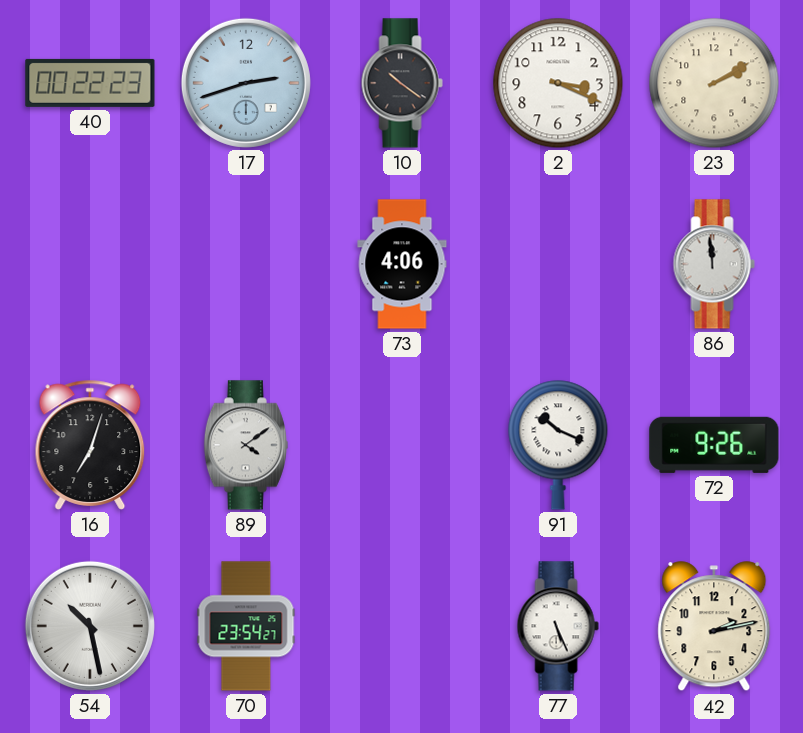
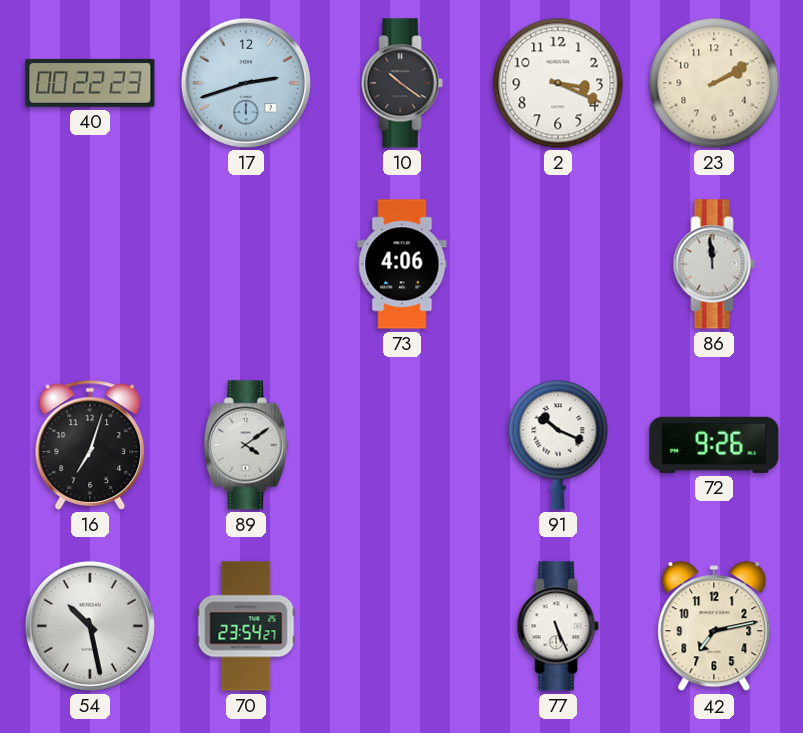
42: 2:13 -> 7:13 (714, 627)
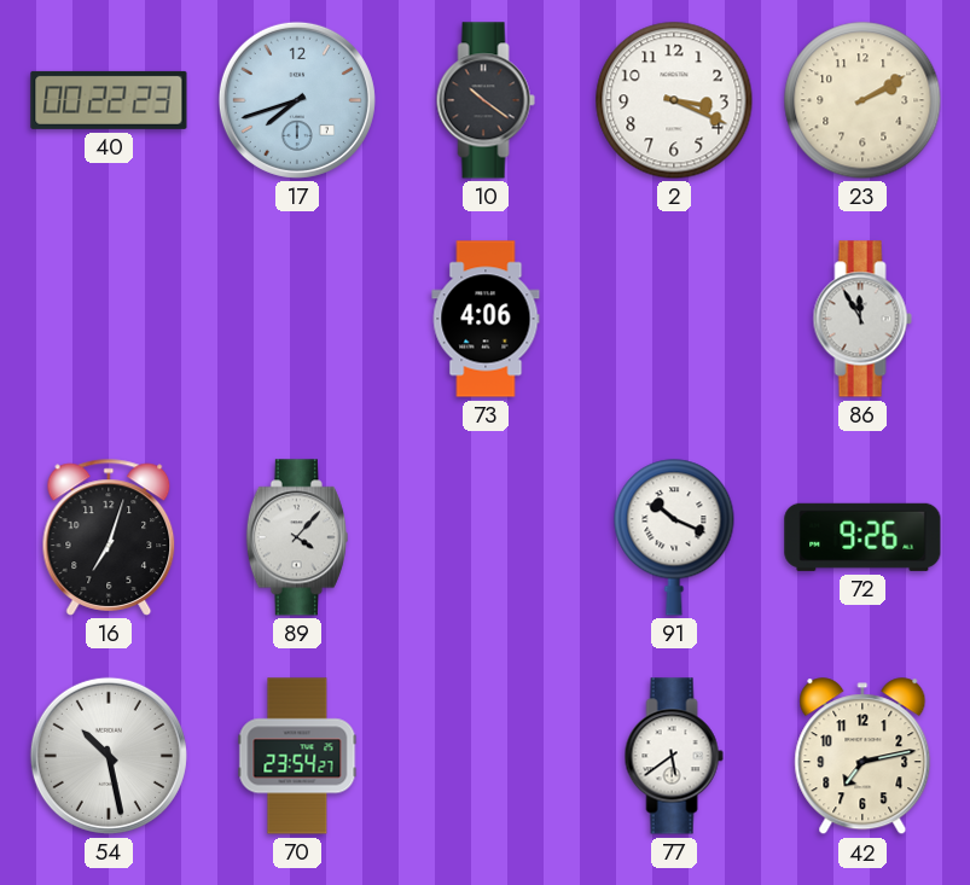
17: 2:42 -> 7:42 (297, 100)
86: 11:59 -> 11:55 (862, 319)
89: 4:09 -> 4:07 (297, 537)
77: 5:26 -> 5:39 (674, 756)
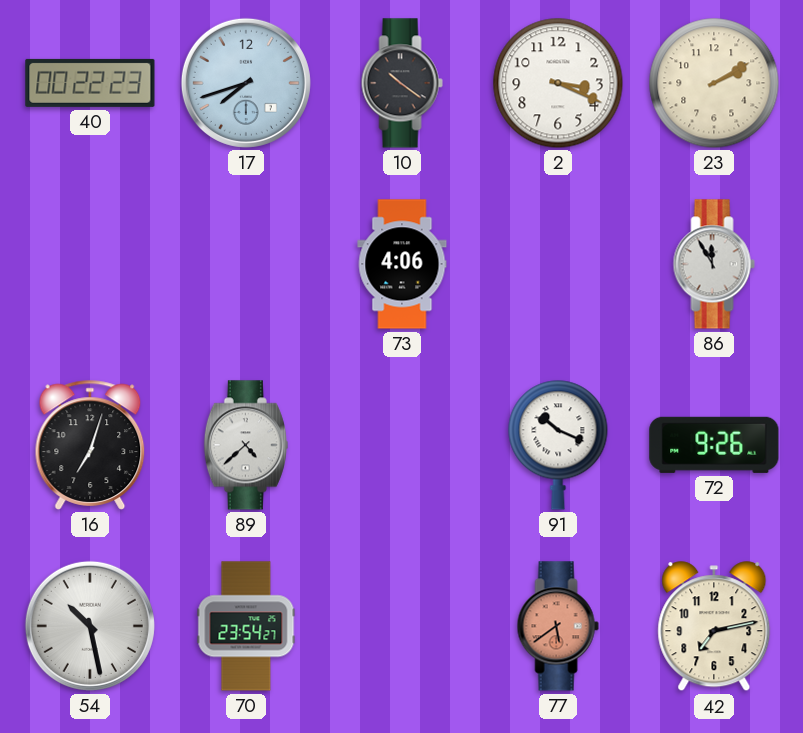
89: 4:07 -> 4:38 (246, 445)
77 dial: white -> salmon (558, 626)
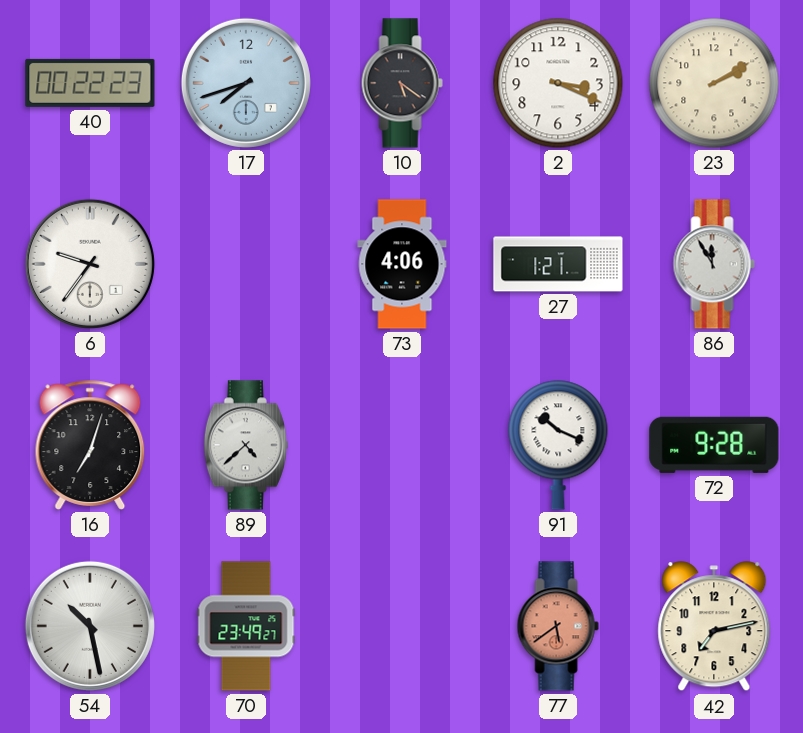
10: 10:21 -> 5:21 (402, 83)
6: none -> 9:36 (90, 264)
27: none -> 1:21 (558, 264)
72: 9:26 -> 9:28 (714, 445)
70: 23:54 -> 23:49 (246, 626)
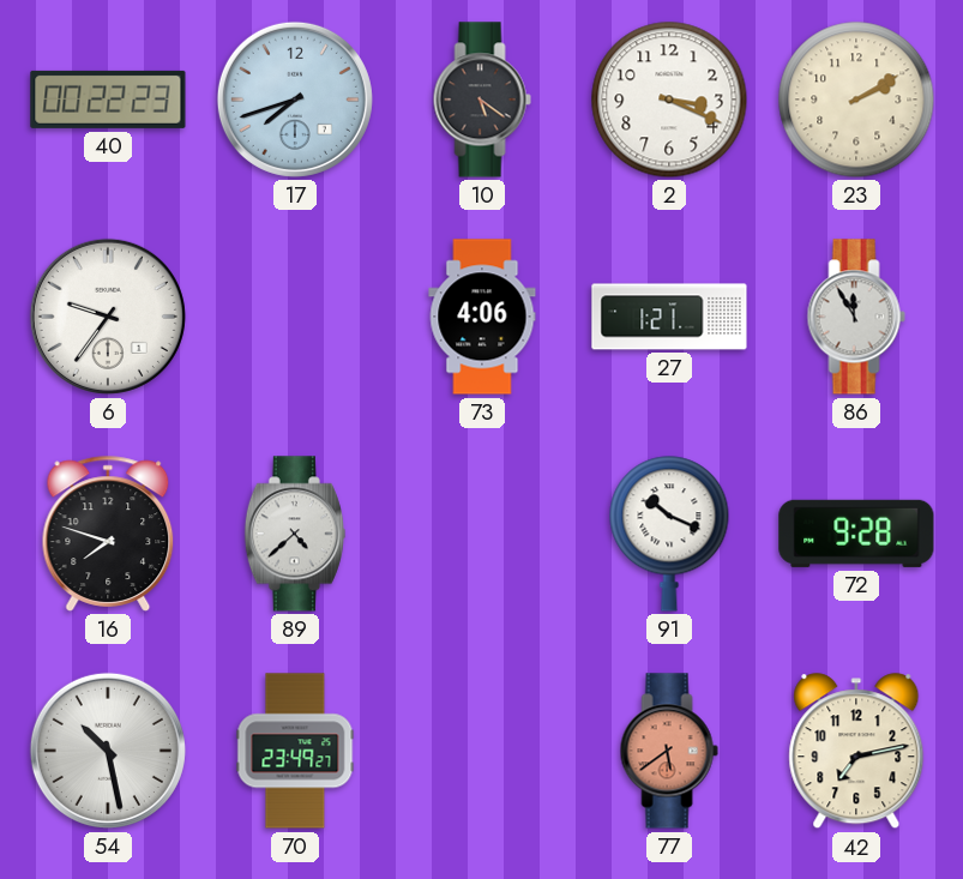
16: 7:03 -> 7:48 (108, 534)
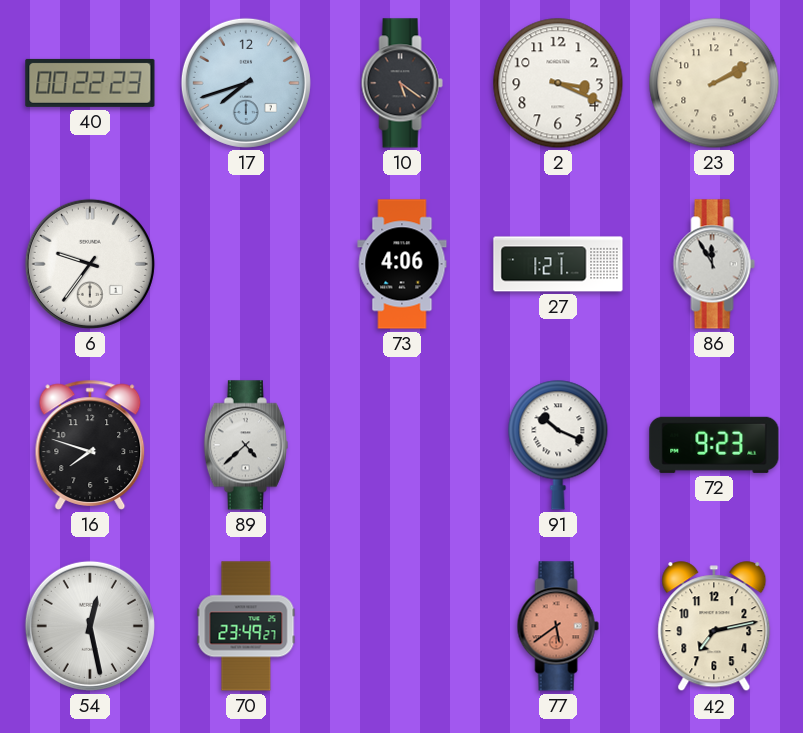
72: 9:28 -> 9:23 (714, 445)
54: 10:28 -> 12:28 (90, 626)
